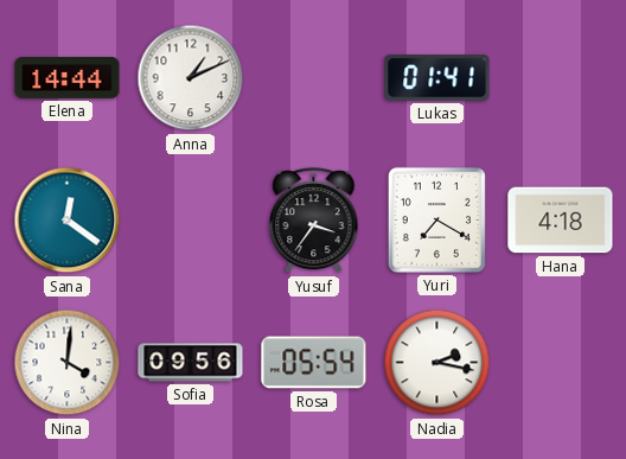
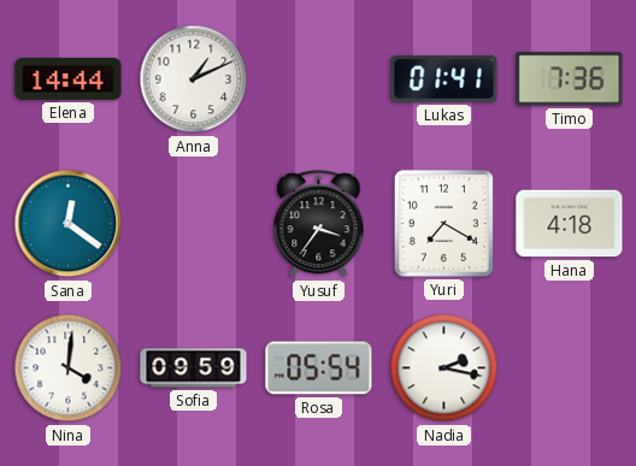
Timo: none -> 7:36 (570, 79)
Sofia: 09:56 -> 09:59 (194, 368)
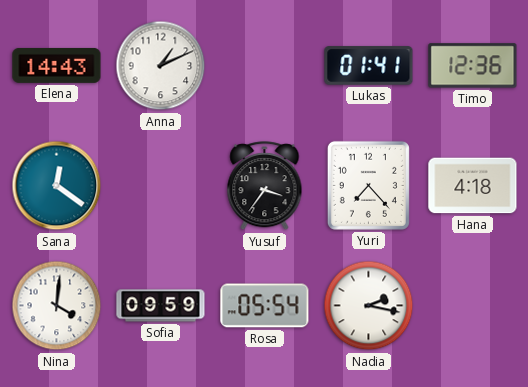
Elena: 14:44 -> 14:43 (57, 65)
Timo: 7:36 -> 12:36 (473, 66)
Yuri: 7:20 -> 7:23 (368, 185)
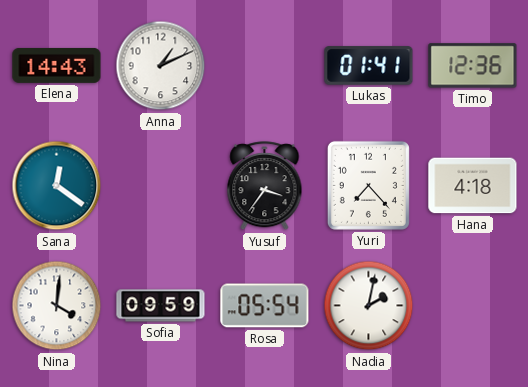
Nadia: 2:17 -> 2:02 (369, 306)
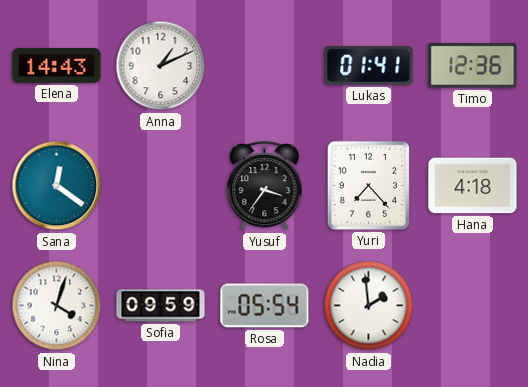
Nina: 4:01 -> 4:03 (57, 306)
Nadia: 2:02 -> 1:59 (369, 306)
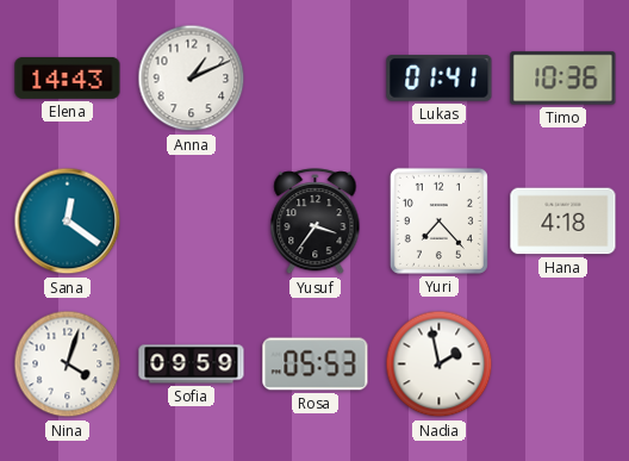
Timo: 12:36 -> 10:36 (563, 79)
Rosa: 05:54 -> 05:53 (316, 365)
Nadia: 1:59 -> 1:58 (440, 365)
